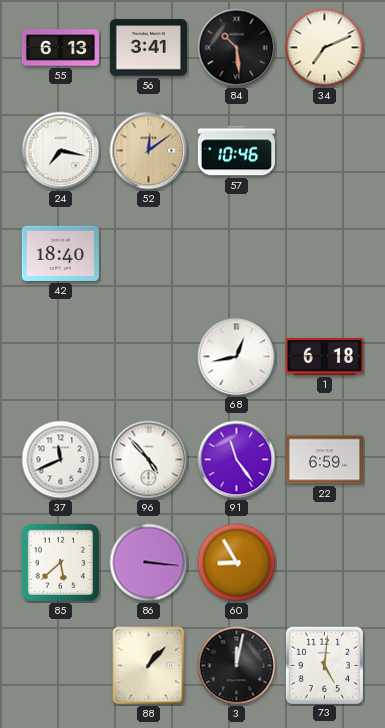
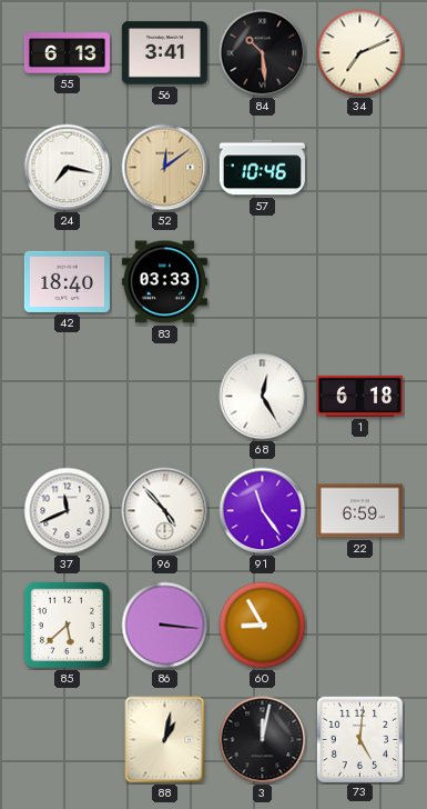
83: none -> 03:33 (164, 282)
68: 12:43 -> 12:25 (263, 397)
88: 1:07 -> 1:02 (165, 740)
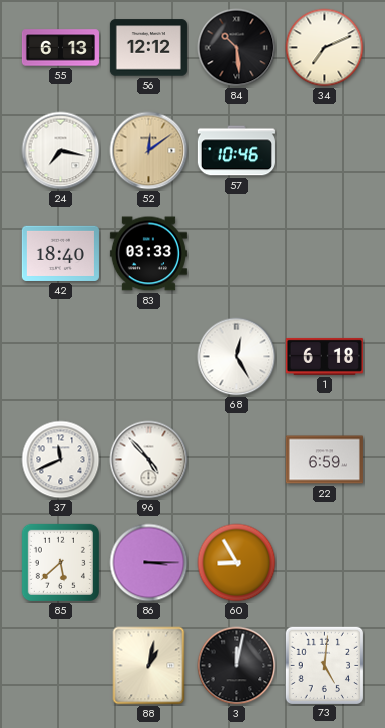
56: 3:41 -> 12:12 (148, 48)
91: 11:24 -> none (263, 511)
86: 3:16 -> 3:15 (149, 563)
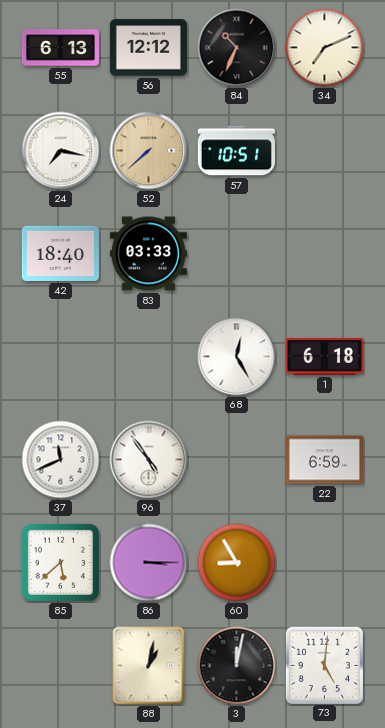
84: 10:29 -> 10:34 (237, 48)
52: 12:09 -> 7:38 (149, 151)
57: 10:46 -> 10:51 (236, 151)
96: 4:53 -> 4:54 (149, 460)
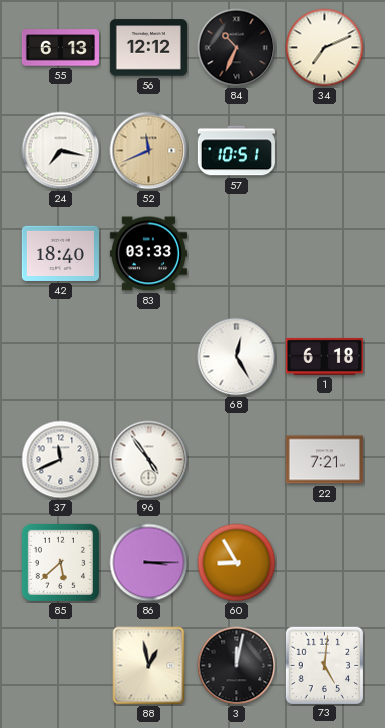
52: 7:38 -> 11:41 (149, 151)
22: 6:59 -> 7:21 (324, 460)
88: 1:02 -> 12:58 (149, 666)
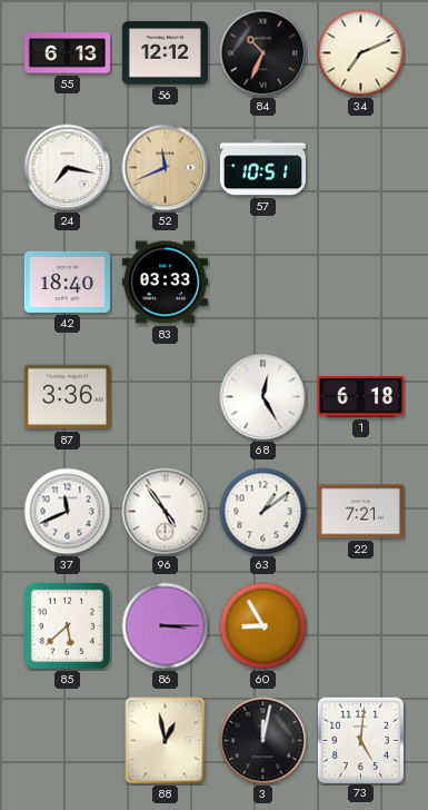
87: none -> 3:36 (67, 397)
63: none -> 1:09 (263, 512)
